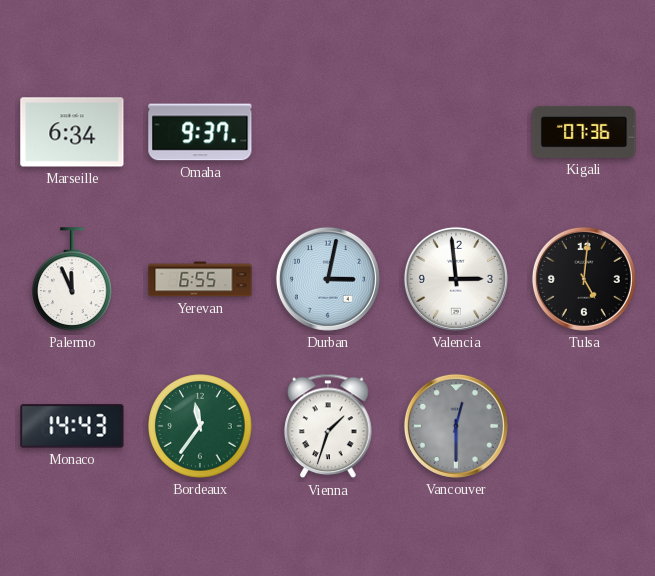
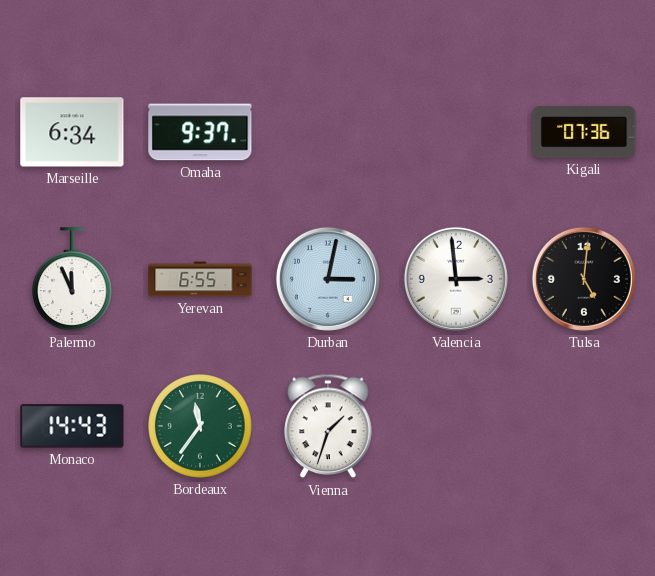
Vancouver: 12:30 -> none (456, 426)
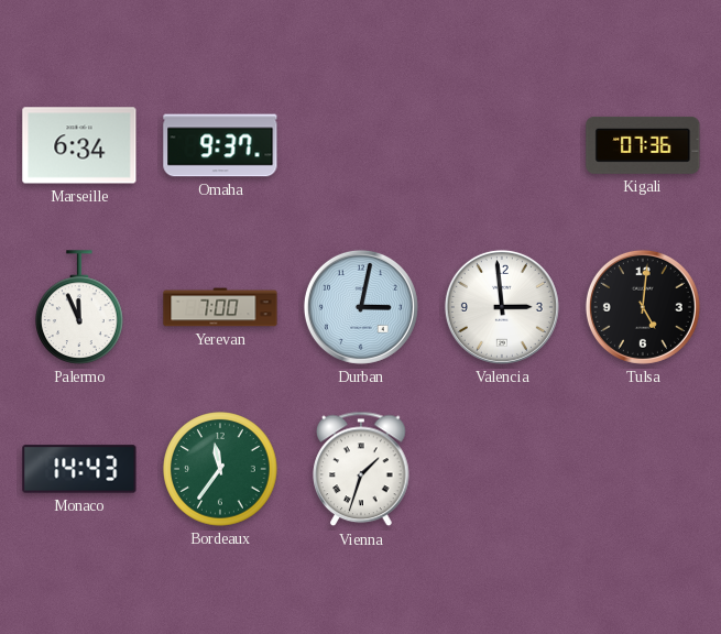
Yerevan: 6:55 -> 7:00 (220, 307)
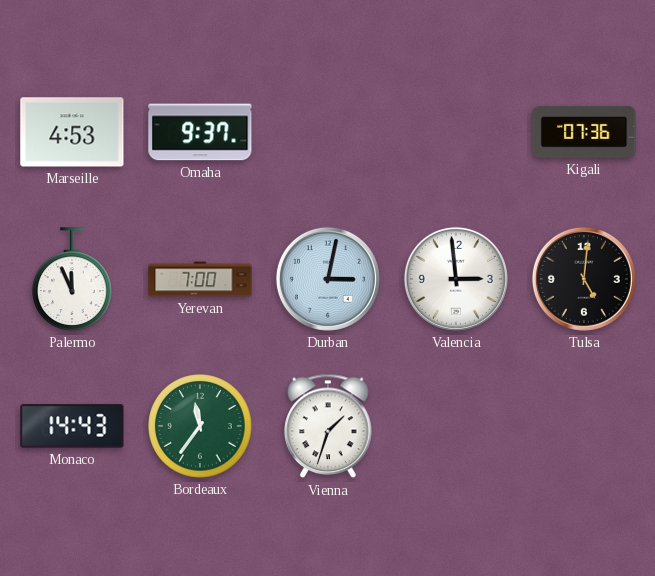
Marseille: 6:34 -> 4:53 (72, 132)
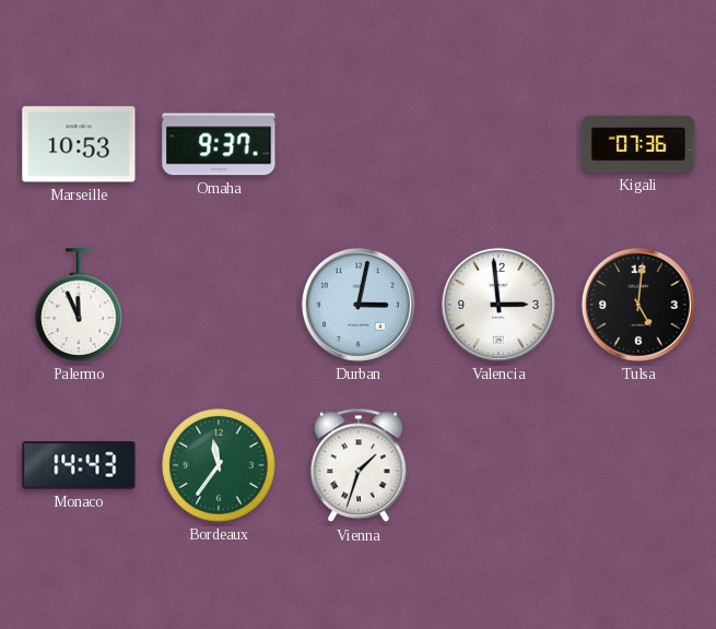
Marseille: 4:53 -> 10:53 (79, 144)
Yerevan: 7:00 -> none (200, 279)
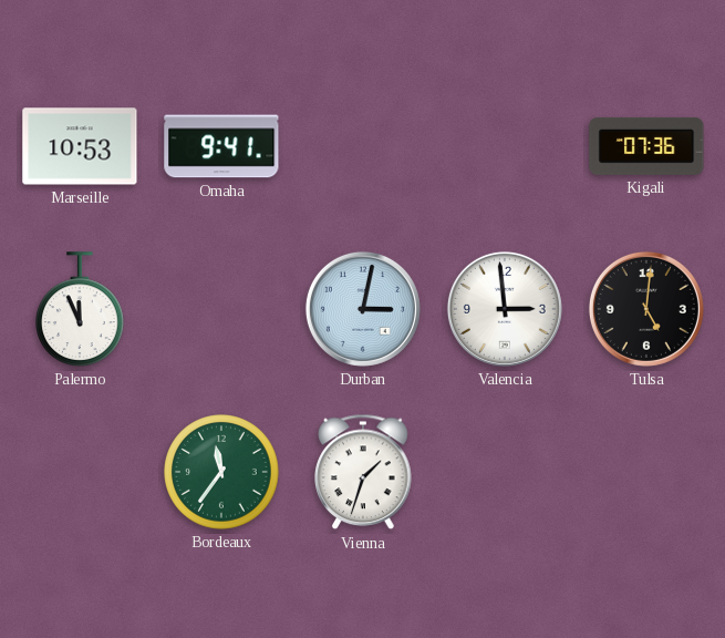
Omaha: 9:37 -> 9:41 (221, 146)
Monaco: 14:43 -> none (79, 465)
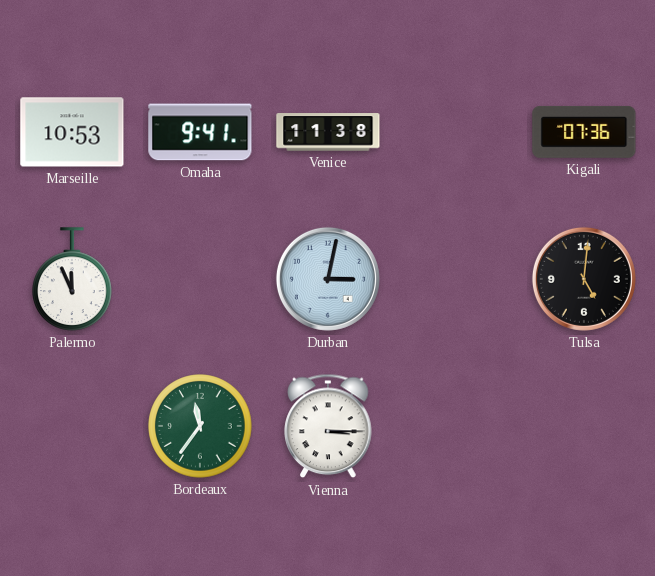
Venice: none -> 11:38 (328, 132)
Valencia: 2:59 -> none (505, 309)
Vienna: 1:33 -> 3:15 (328, 426)
